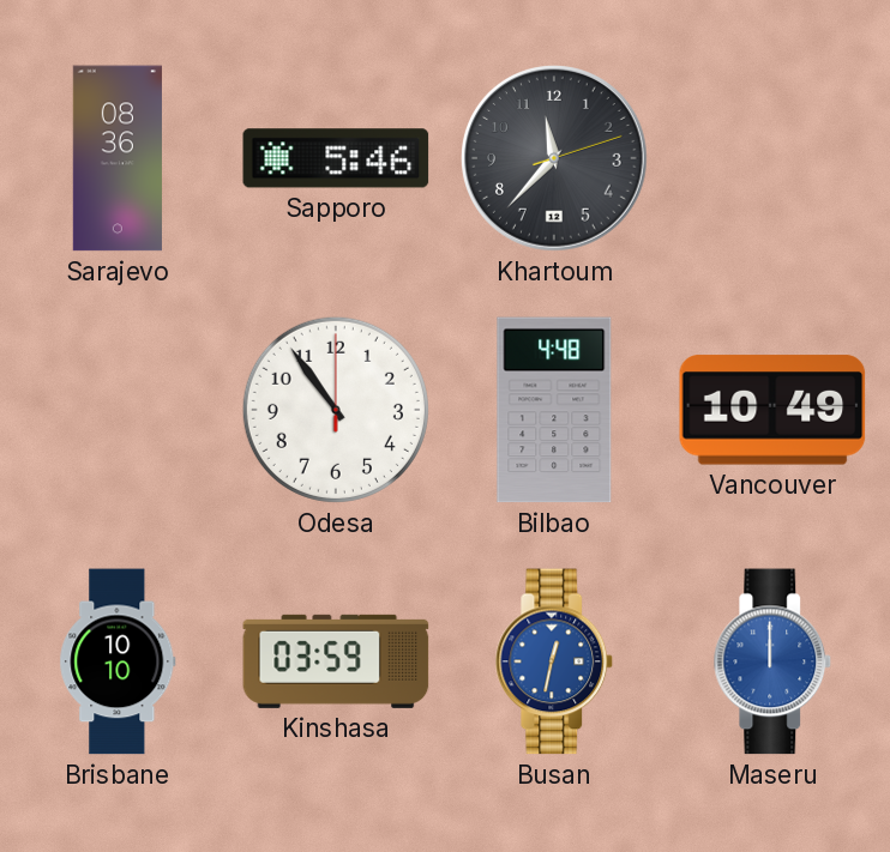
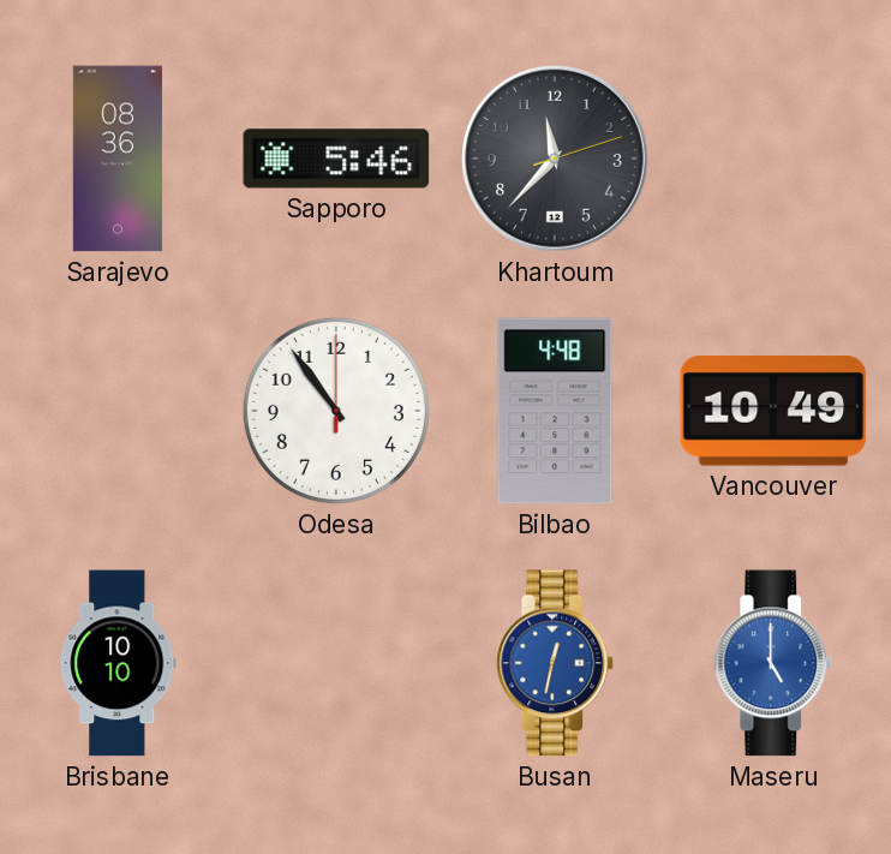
Kinshasa: 03:59 -> none (336, 661)
Maseru: 12:00 -> 5:00 (773, 663)
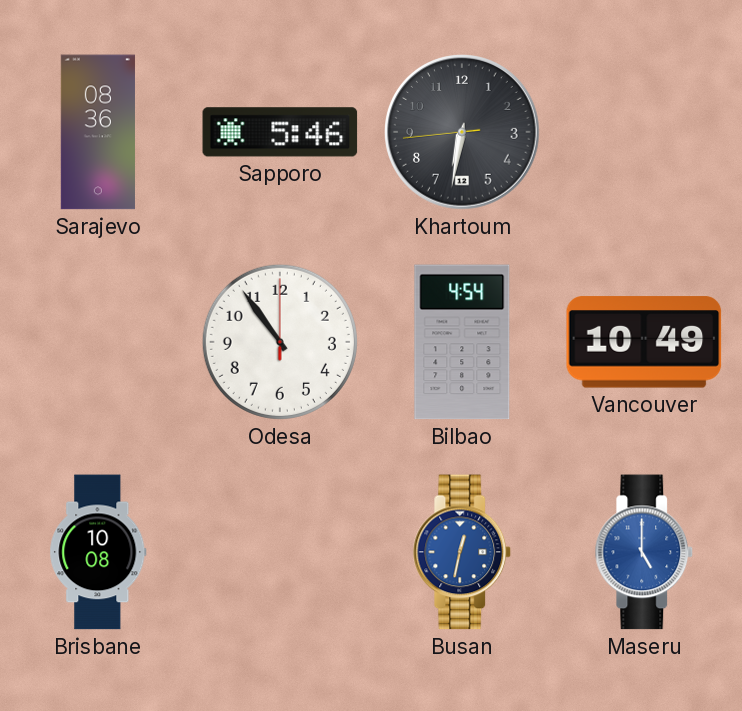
Khartoum: 11:37 -> 6:31 (463, 133)
Bilbao: 4:48 -> 4:54 (462, 342)
Brisbane: 10:10 -> 10:08 (98, 552)
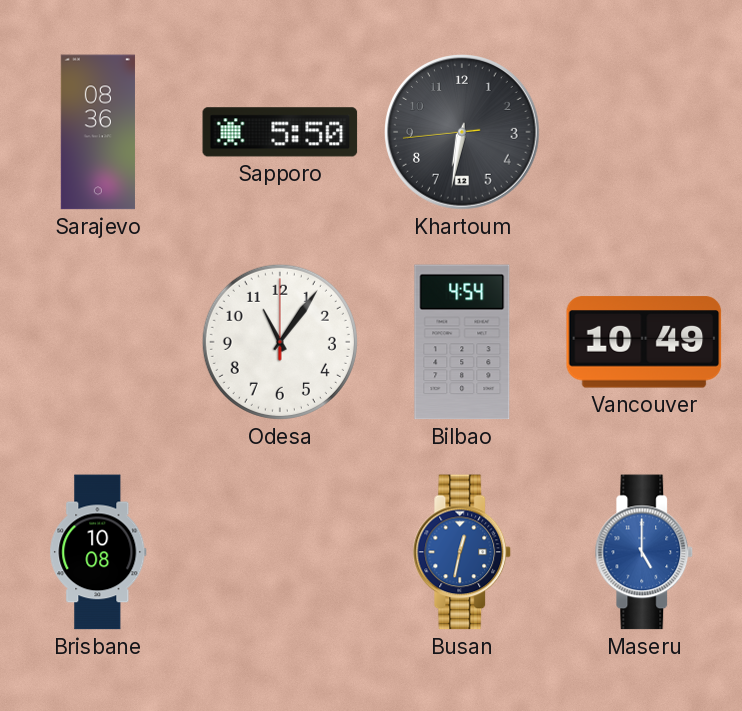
Sapporo: 5:46 -> 5:50 (280, 132)
Odesa: 10:54 -> 11:06 (280, 342)
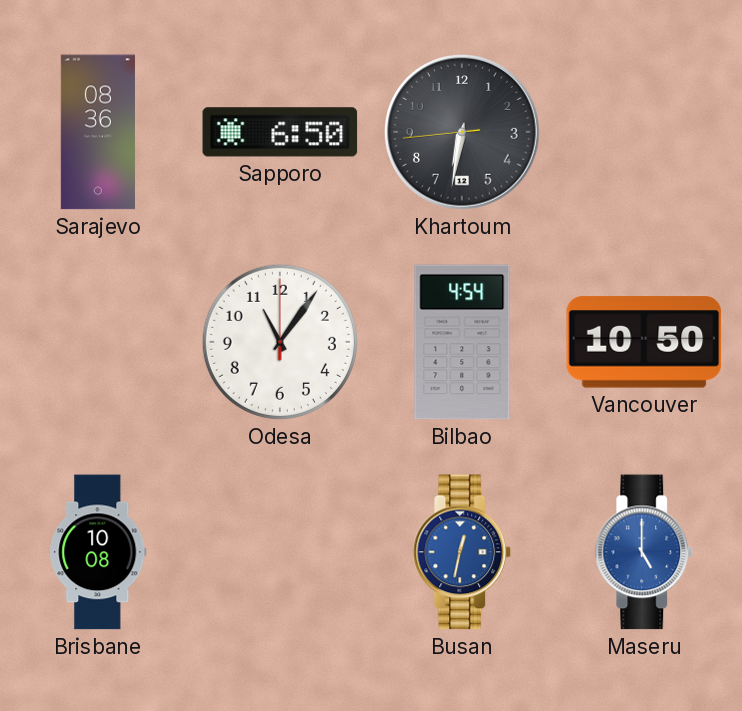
Sapporo: 5:50 -> 6:50 (280, 132)
Vancouver: 10:49 -> 10:50 (644, 342)
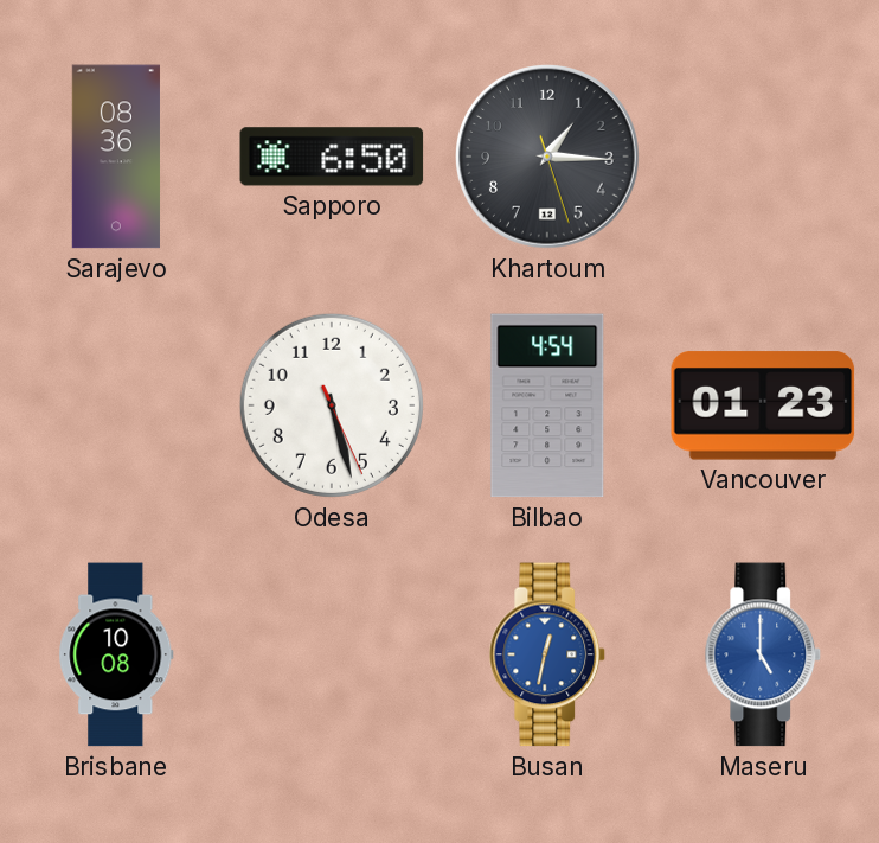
Khartoum: 6:31 -> 1:15 (548, 158)
Odesa: 11:06 -> 5:27 (332, 405)
Vancouver: 10:50 -> 01:23 (763, 405)
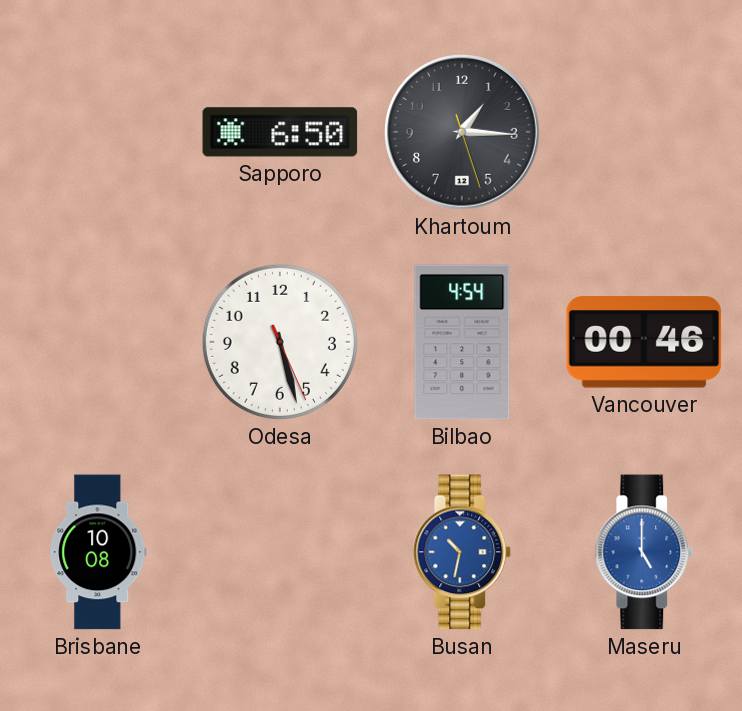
Sarajevo: 08:36 -> none (116, 157)
Vancouver: 01:23 -> 00:46 (644, 342)
Busan: 12:32 -> 10:32 (462, 552)
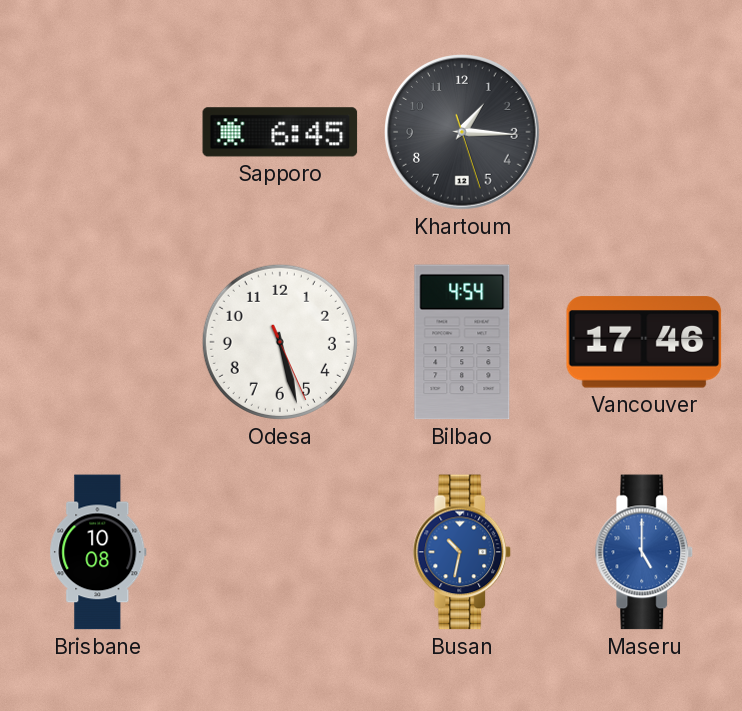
Sapporo: 6:50 -> 6:45 (280, 132)
Vancouver: 00:46 -> 17:46 (644, 342)
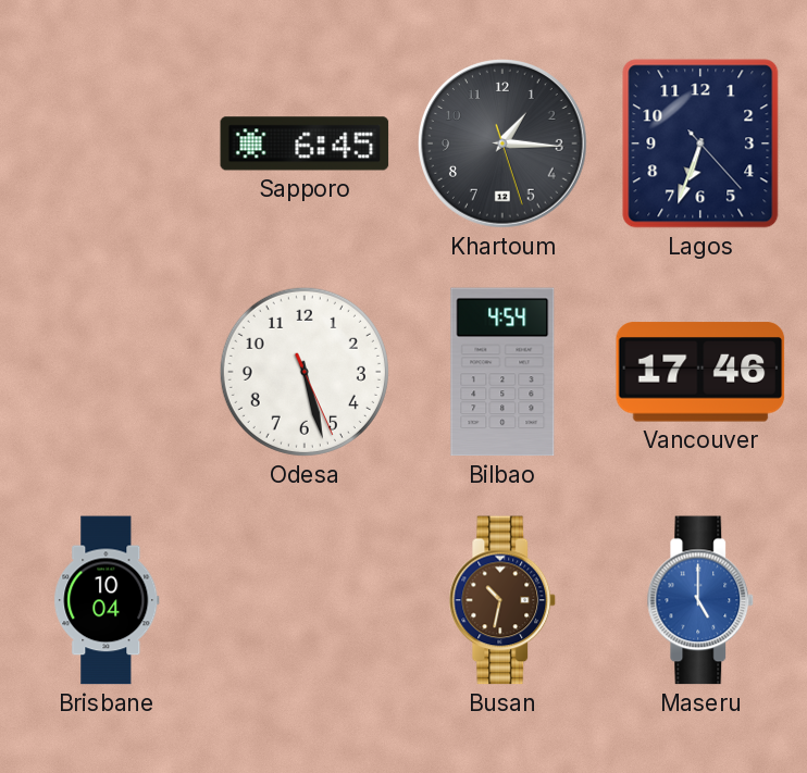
Lagos: none -> 6:33 (700, 144)
Brisbane: 10:08 -> 10:04 (107, 600)
Busan dial: blue -> brown (502, 600)
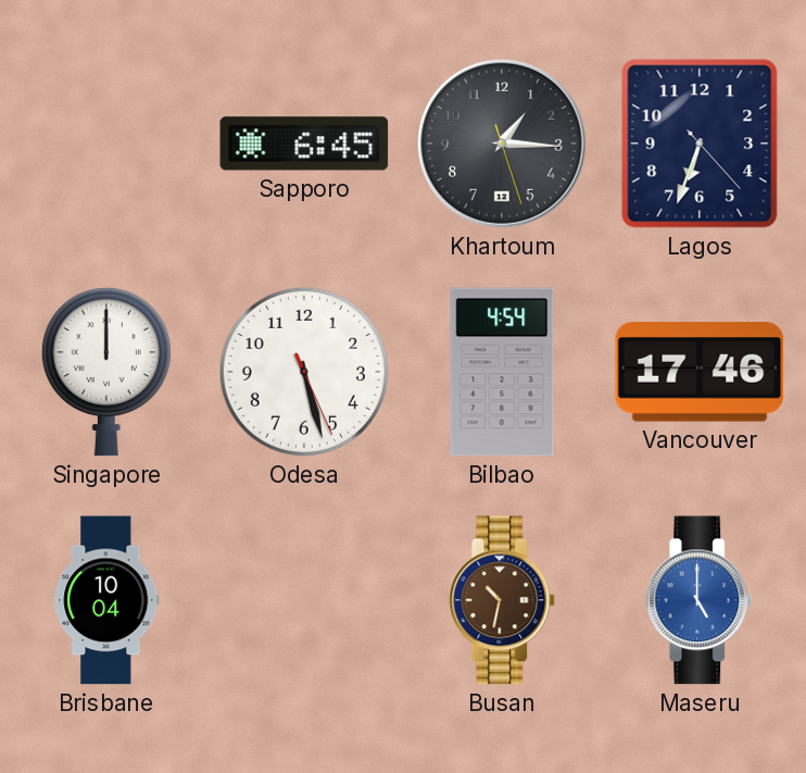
Singapore: none -> 12:00 (106, 372)
